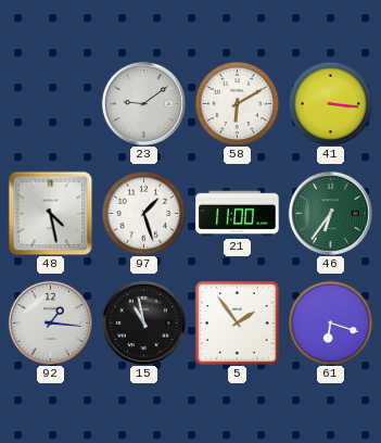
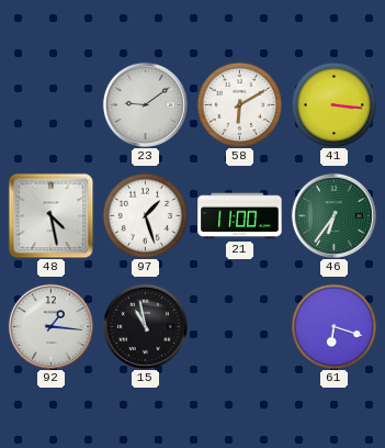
5: 1:54 -> none (238, 324)
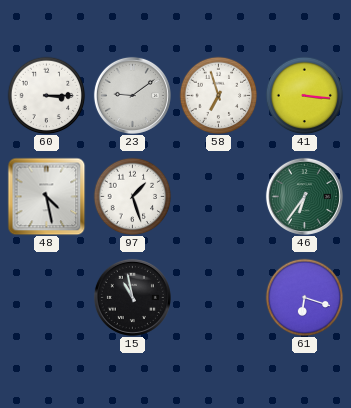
60: none -> 3:15 (46, 95)
58: 6:10 -> 6:57 (218, 95)
21: 11:00 -> none (240, 216)
92: 1:16 -> none (50, 326)
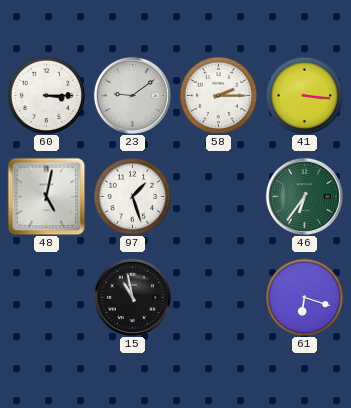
58: 6:57 -> 2:15 (218, 95)
48: 4:28 -> 5:02 (46, 196)
